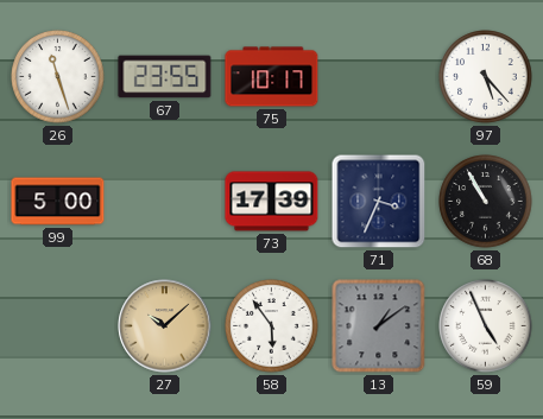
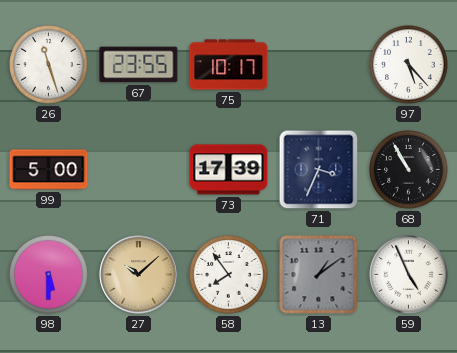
98: none -> 5:30 (49, 275)
58: 5:54 -> 7:54 (229, 275)
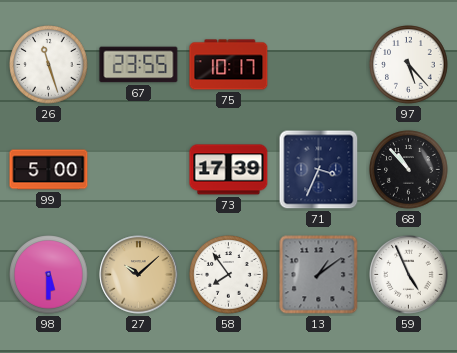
68: 10:55 -> 10:53 (409, 170)
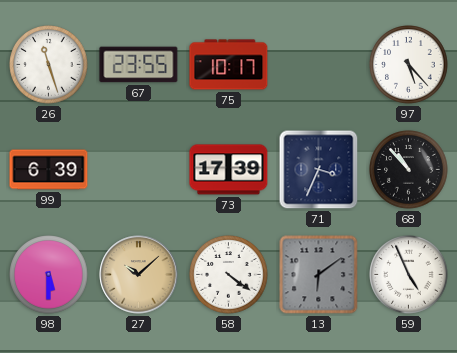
99: 5:00 -> 6:39 (49, 170)
58: 7:54 -> 4:21 (229, 275)
13: 1:09 -> 6:09 (319, 275)
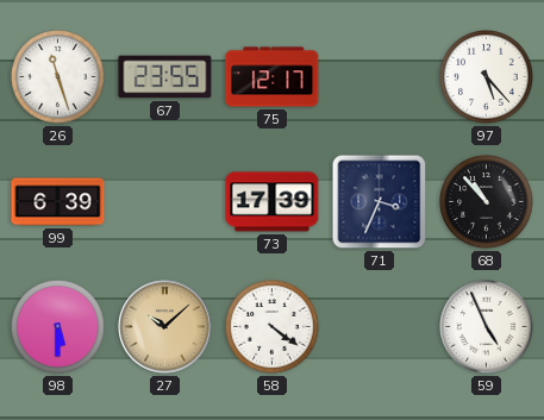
75: 10:17 -> 12:17 (273, 77)
13: 6:09 -> none (319, 275)
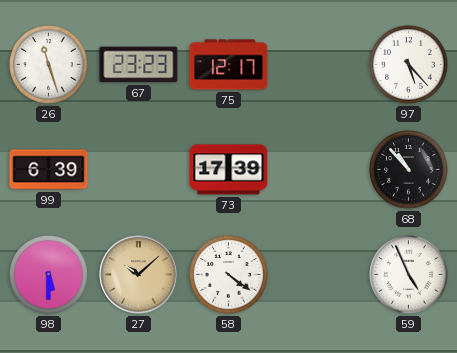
67: 23:55 -> 23:23 (139, 65)
71: 3:34 -> none (380, 202)
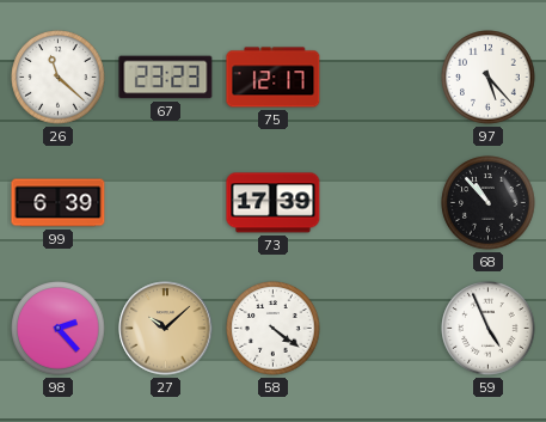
26: 11:27 -> 11:22 (59, 78)
98: 5:30 -> 2:23 (59, 329)
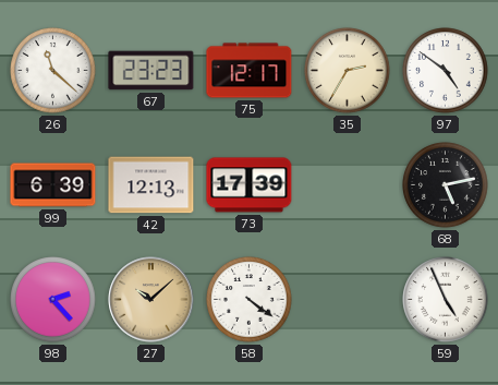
35: none -> 2:35 (348, 71)
97: 5:23 -> 4:51 (446, 71)
42: none -> 12:13 (151, 185)
68: 10:53 -> 5:13 (446, 185)
